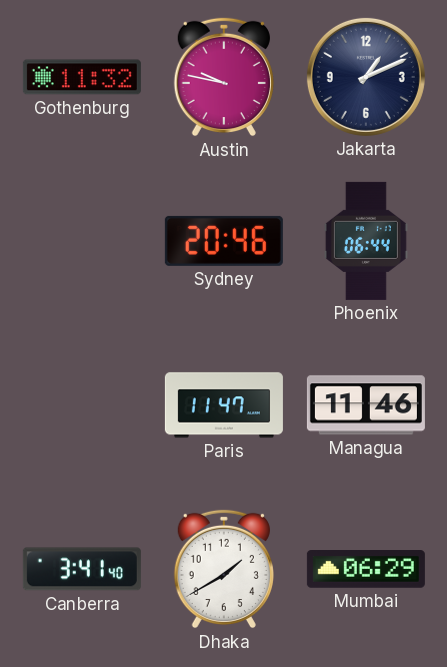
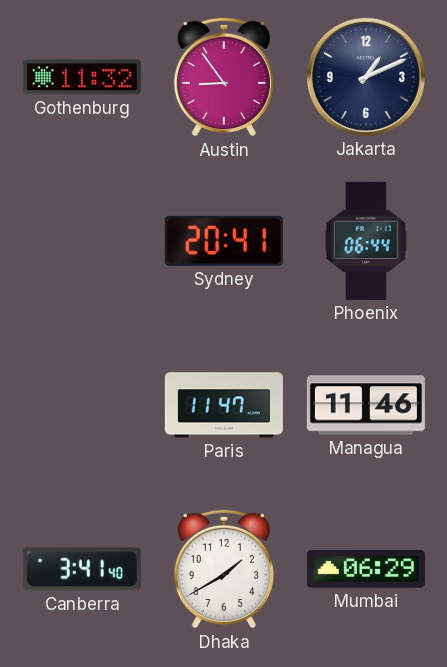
Austin: 9:47 -> 8:54 (224, 77)
Sydney: 20:46 -> 20:41 (224, 241)
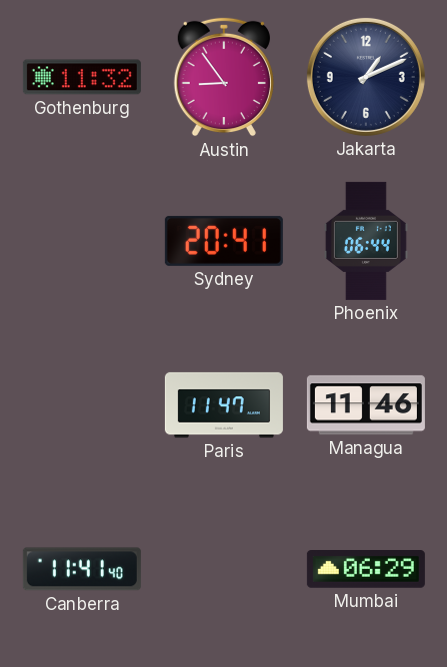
Canberra: 3:41 -> 11:41 (82, 569)
Dhaka: 1:40 -> none (224, 569)
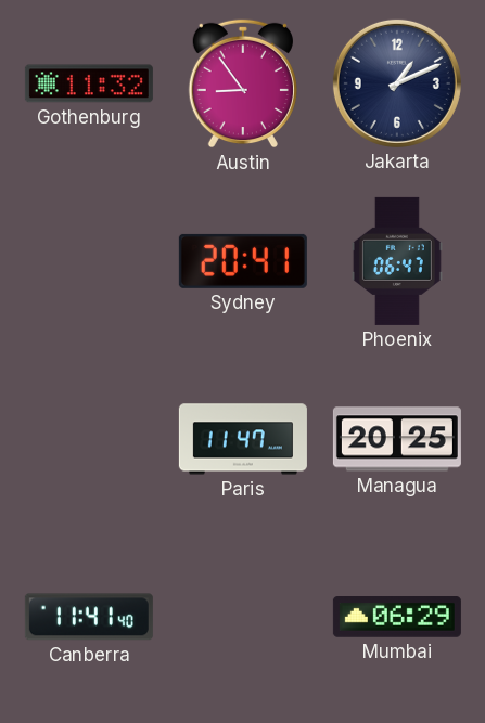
Phoenix: 06:44 -> 06:47 (397, 261)
Managua: 11:46 -> 20:25 (397, 439)
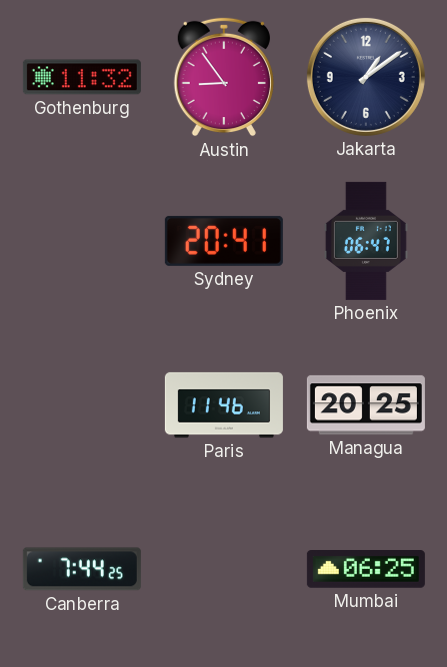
Jakarta: 1:11 -> 1:09 (366, 77)
Paris: 11:47 -> 11:46 (224, 405)
Canberra: 11:41 -> 7:44 (82, 569)
Mumbai: 06:29 -> 06:25 (366, 570)
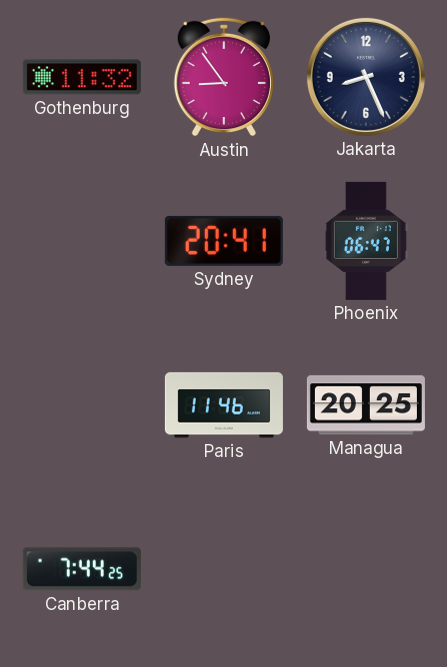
Jakarta: 1:09 -> 8:26 (366, 77)
Mumbai: 06:25 -> none (366, 570)
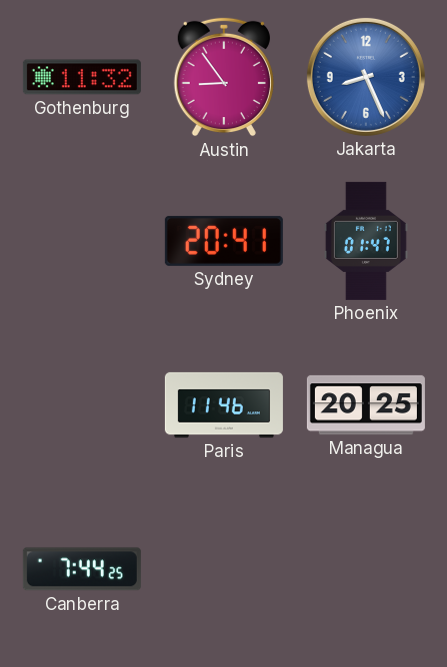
Jakarta dial: navy -> blue (366, 77)
Phoenix: 06:47 -> 01:47 (366, 241)
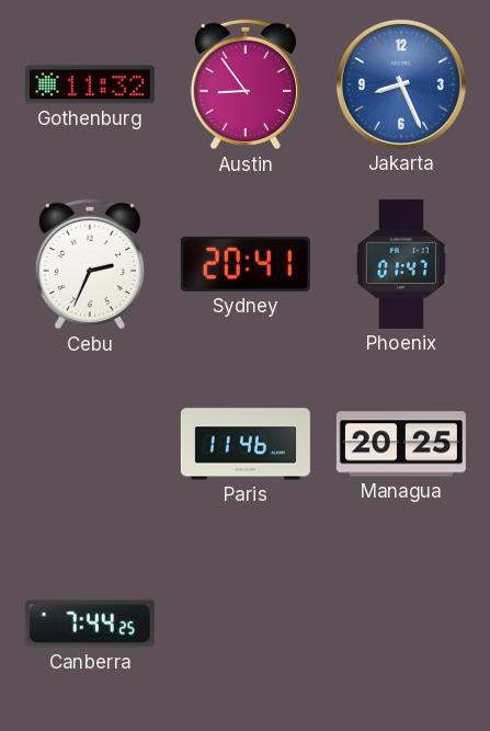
Cebu: none -> 2:34 (90, 264)
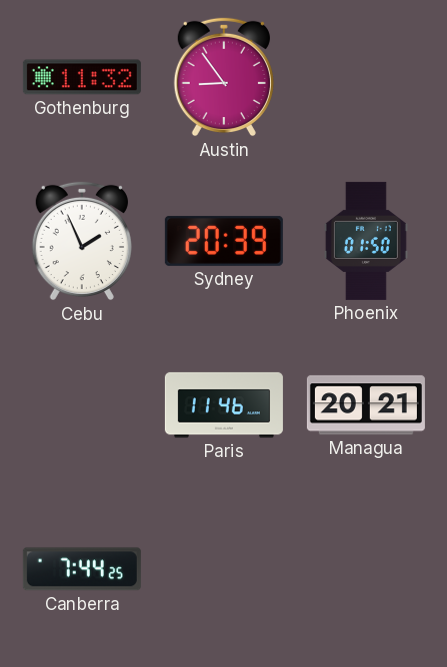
Jakarta: 8:26 -> none (401, 84)
Cebu: 2:34 -> 1:56 (82, 241)
Sydney: 20:41 -> 20:39 (224, 241)
Phoenix: 01:47 -> 01:50 (366, 241)
Managua: 20:25 -> 20:21 (366, 405)
